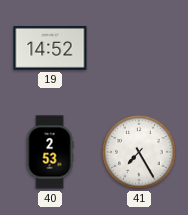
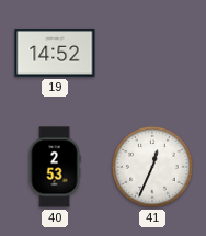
41: 7:25 -> 12:34 (152, 167)
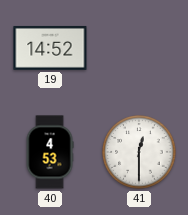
40: 2:53 -> 4:53 (50, 152)
41: 12:34 -> 12:30 (139, 152)
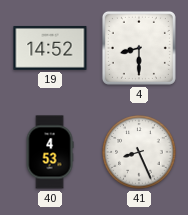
4: none -> 8:30 (139, 48)
41: 12:30 -> 8:26 (139, 152)
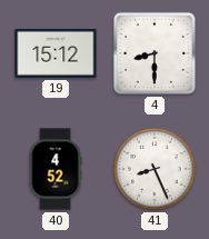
19: 14:52 -> 15:12 (56, 53)
40: 4:53 -> 4:52 (56, 169)
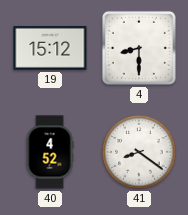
41: 8:26 -> 8:21 (139, 152)
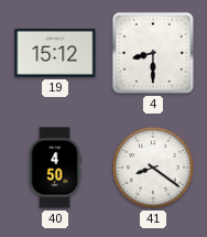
40: 4:52 -> 4:50 (55, 168)
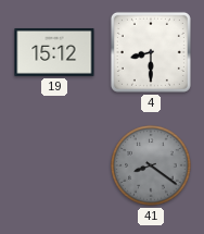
40: 4:50 -> none (55, 168)
41 dial: white -> grey (151, 165)
